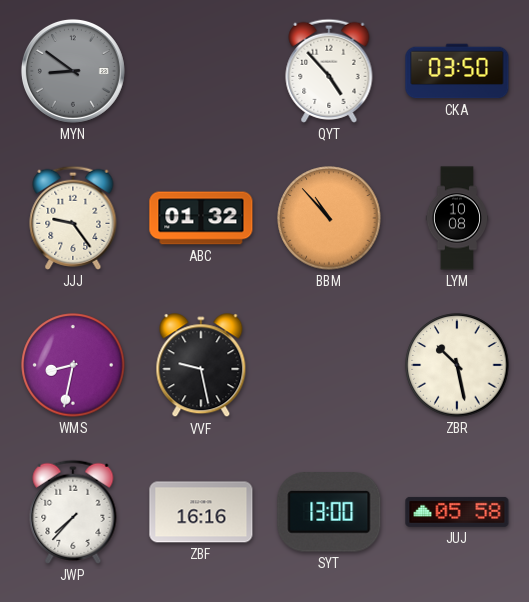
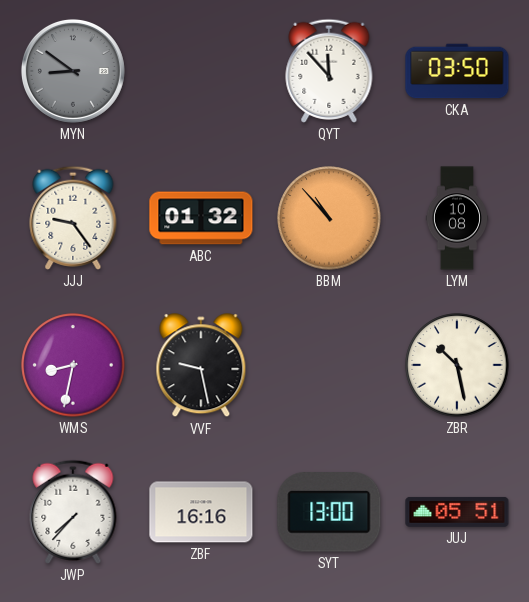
QYT: 4:53 -> 11:53 (329, 71)
JUJ: 05:58 -> 05:51 (457, 512)
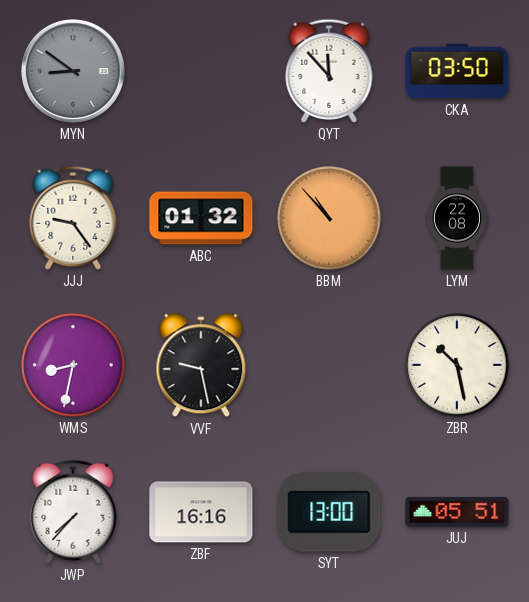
LYM: 10:08 -> 22:08 (457, 218)
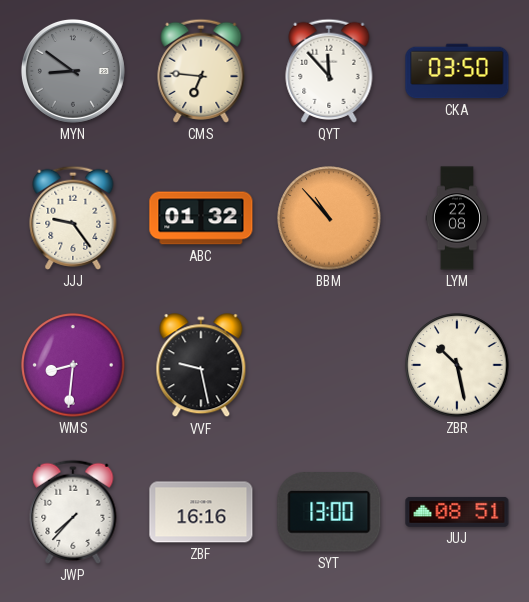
CMS: none -> 6:46 (201, 71)
WMS: 8:32 -> 8:31 (73, 365)
JUJ: 05:51 -> 08:51 (457, 512)
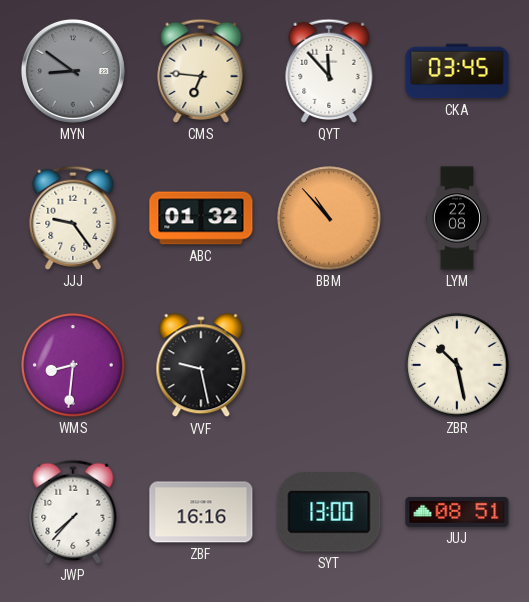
CKA: 03:50 -> 03:45 (457, 71)
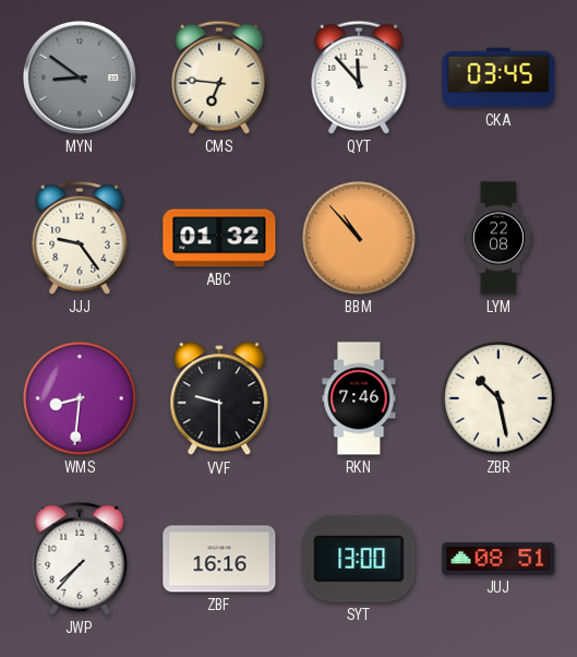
VVF: 9:28 -> 9:30 (219, 399)
RKN: none -> 7:46 (359, 398)
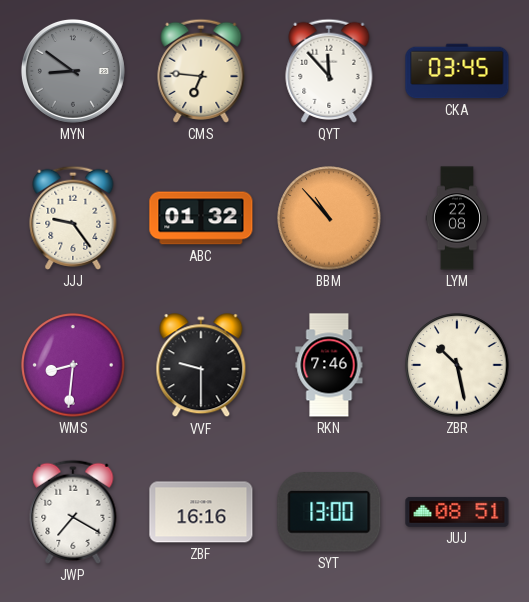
JWP: 7:37 -> 7:20 (73, 512)
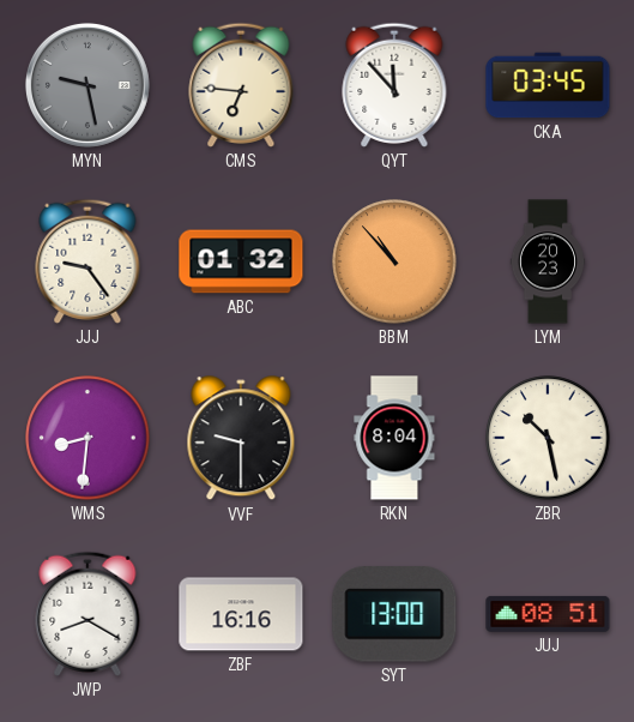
MYN: 8:51 -> 9:28 (87, 85)
LYM: 22:08 -> 20:23 (548, 261)
RKN: 7:46 -> 8:04 (394, 438)
JWP: 7:20 -> 8:20 (87, 614)
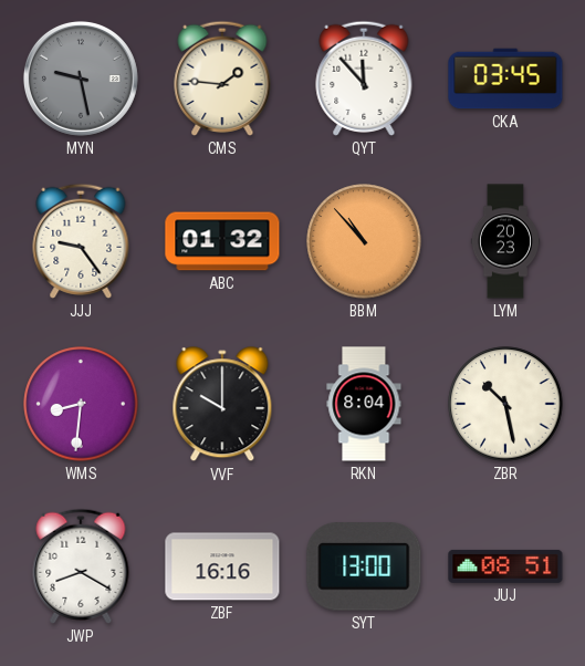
CMS: 6:46 -> 1:46 (222, 79)
VVF: 9:30 -> 10:00 (222, 405)
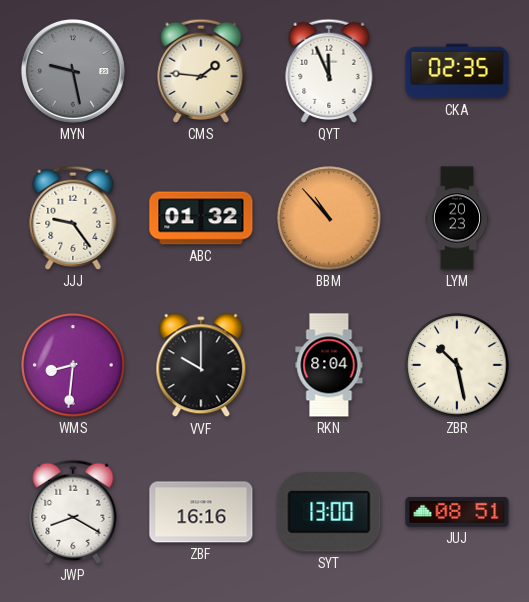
QYT: 11:53 -> 11:56 (329, 71)
CKA: 03:45 -> 02:35 (457, 71)
